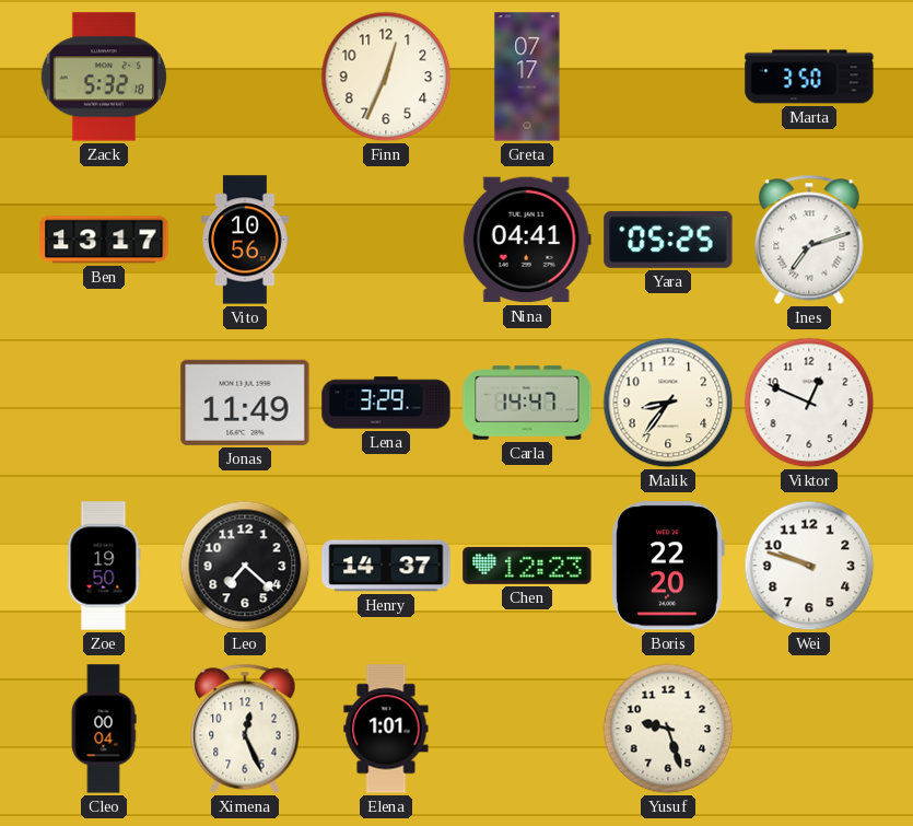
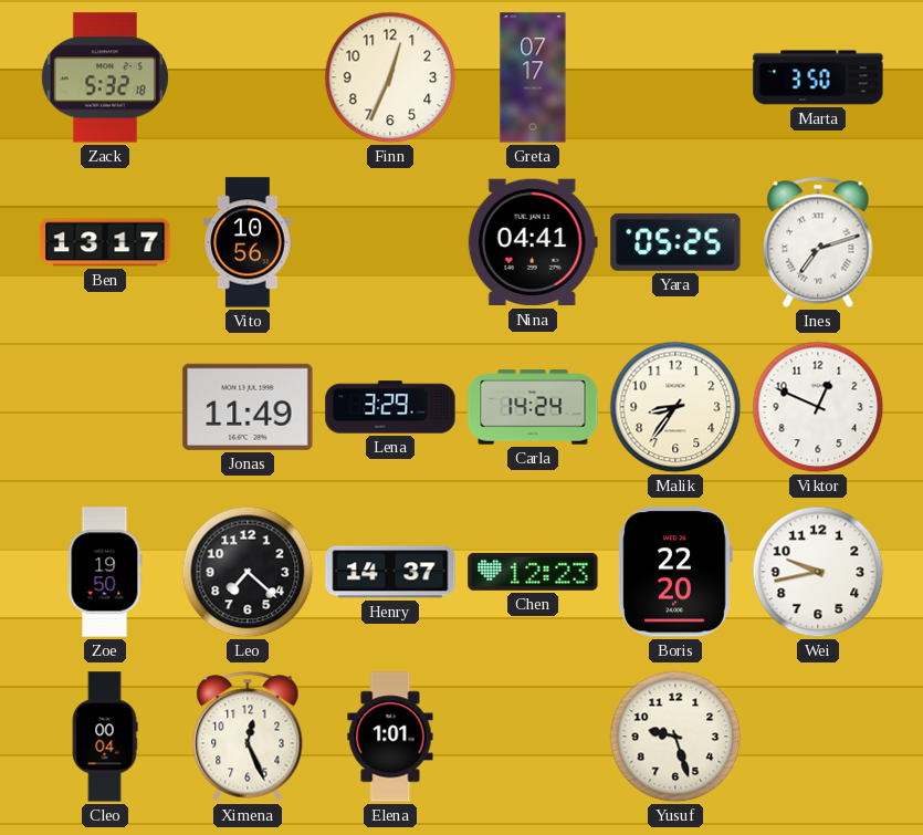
Carla: 14:47 -> 14:24 (533, 407)
Wei: 9:48 -> 9:43 (818, 572)
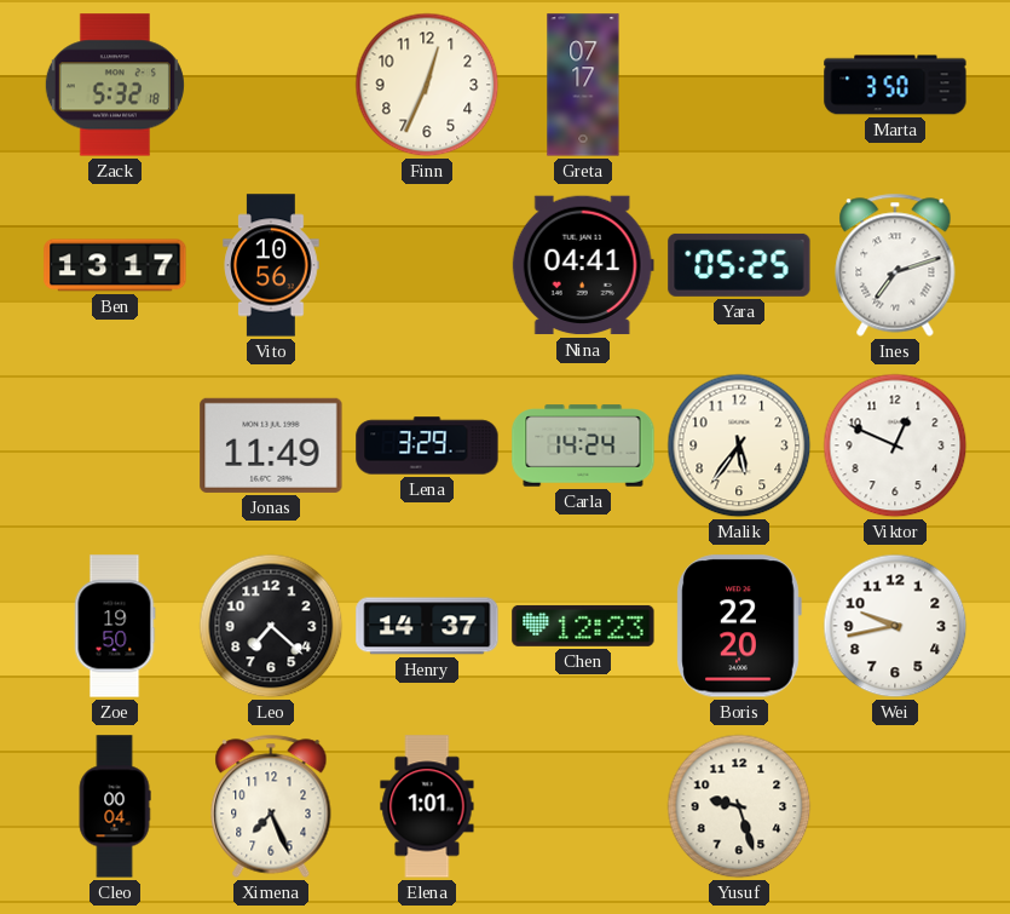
Malik: 8:36 -> 5:36 (739, 445)
Ximena: 12:26 -> 7:26 (271, 806)
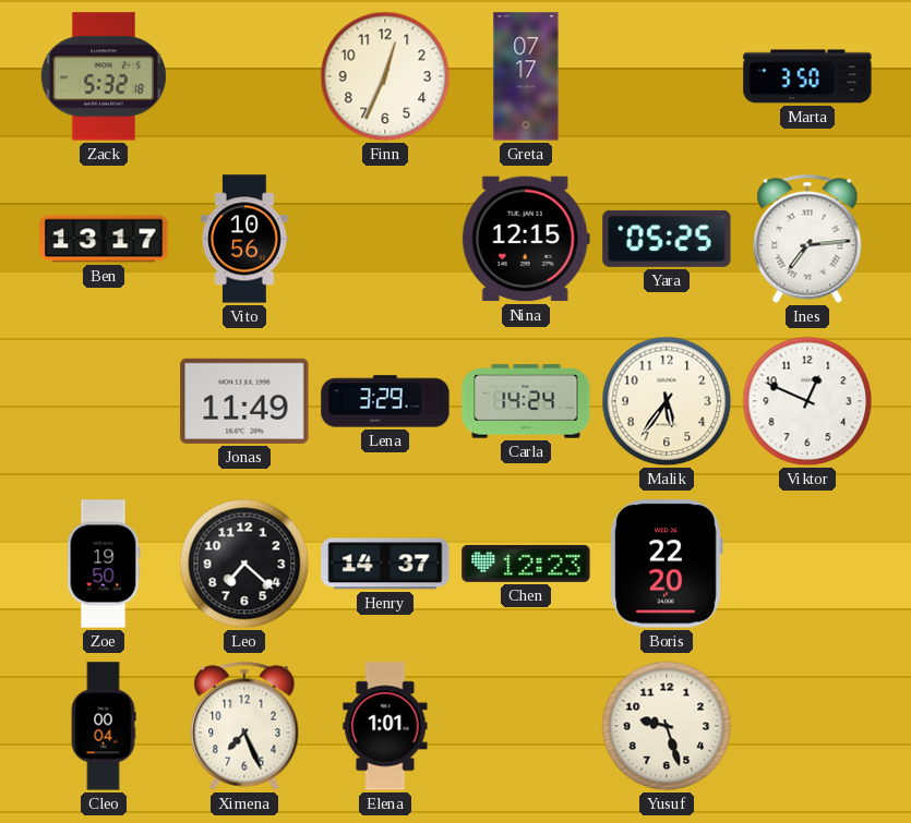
Nina: 04:41 -> 12:15 (526, 239)
Ines: 7:12 -> 7:14 (807, 239)
Wei: 9:43 -> none (895, 626)
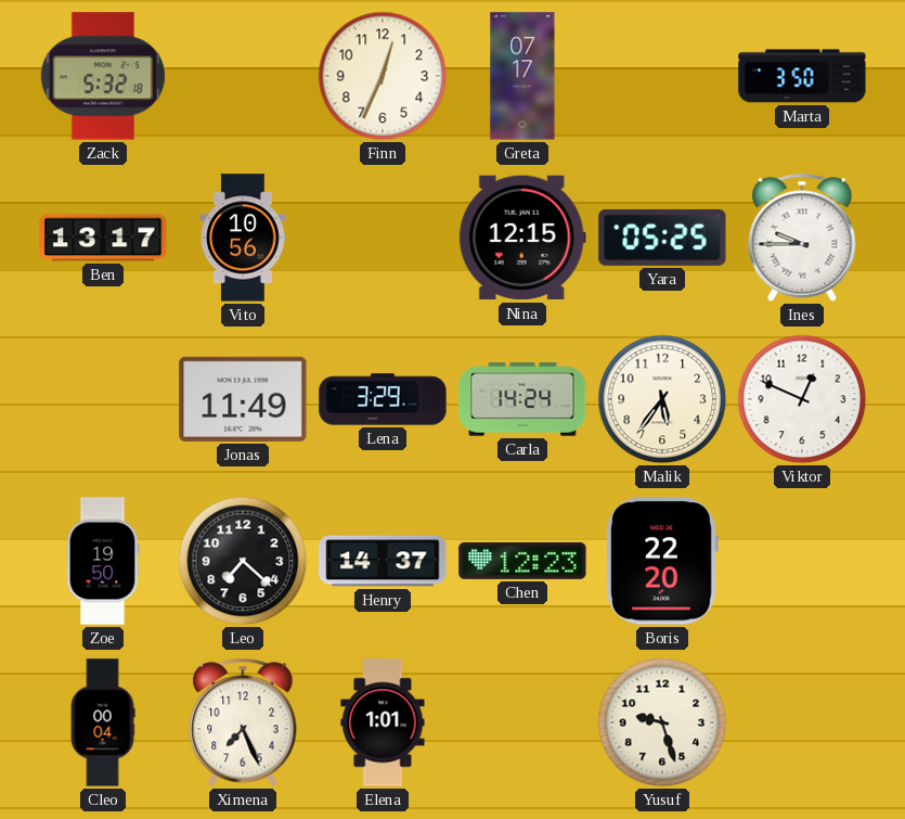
Ines: 7:14 -> 9:45 (802, 238)
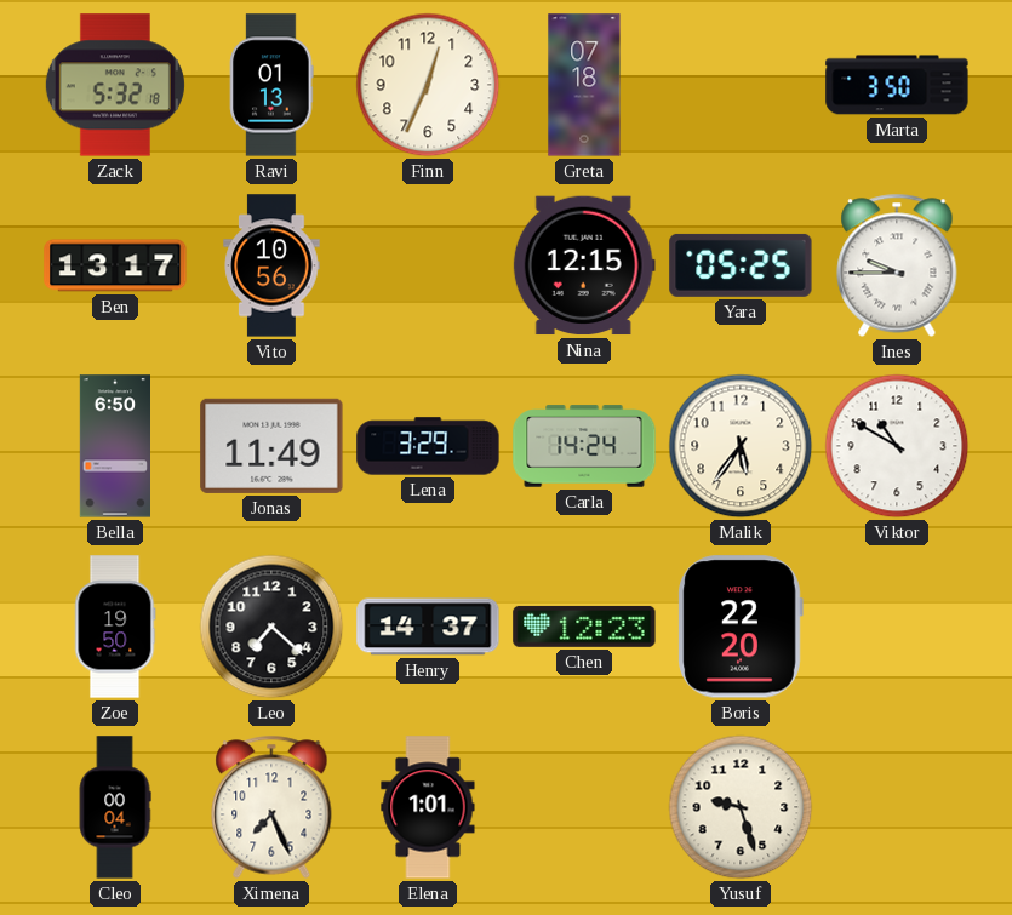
Ravi: none -> 01:13 (271, 85)
Greta: 07:17 -> 07:18 (584, 85)
Bella: none -> 6:50 (114, 446)
Viktor: 12:49 -> 10:50 (897, 446)
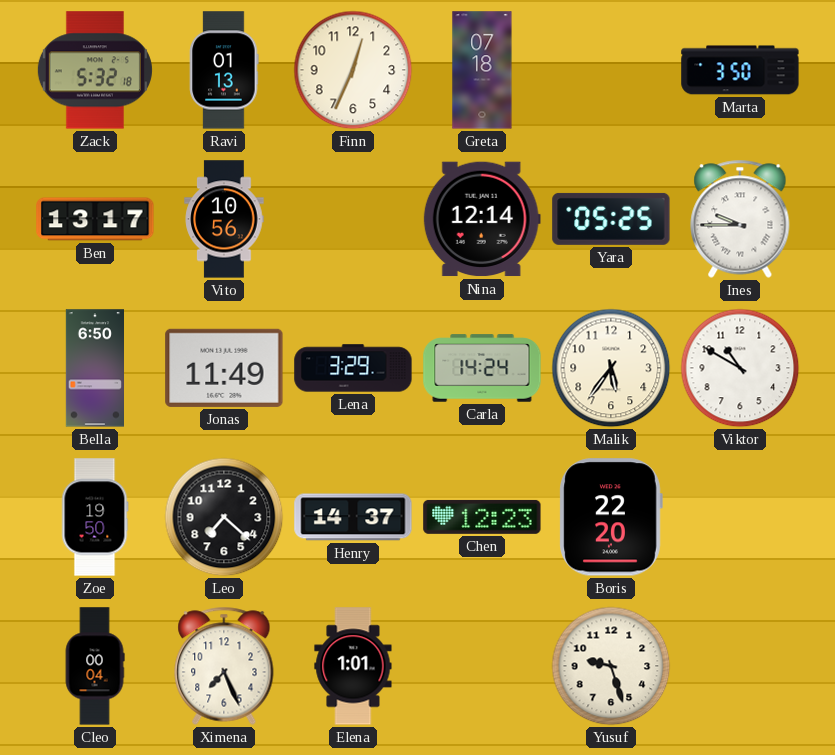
Nina: 12:15 -> 12:14 (482, 219)
